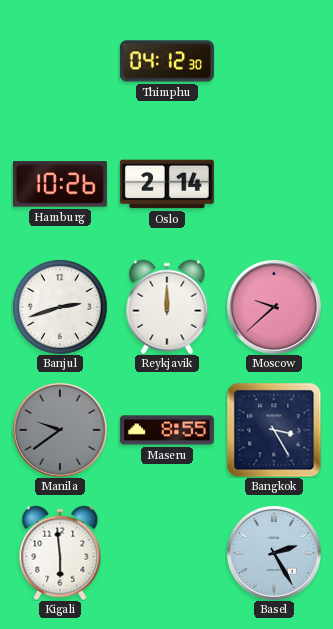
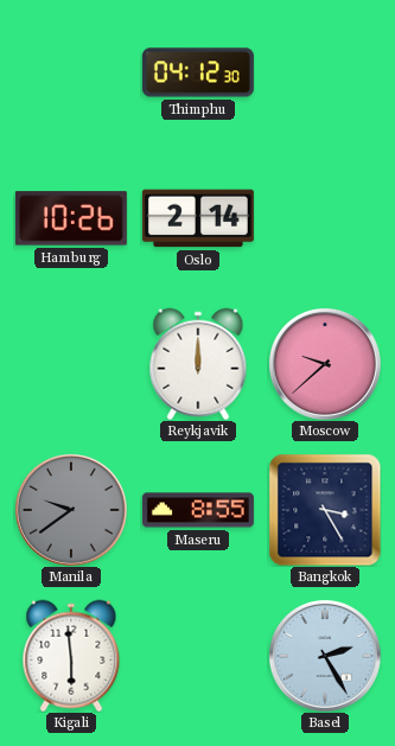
Banjul: 2:42 -> none (60, 307)
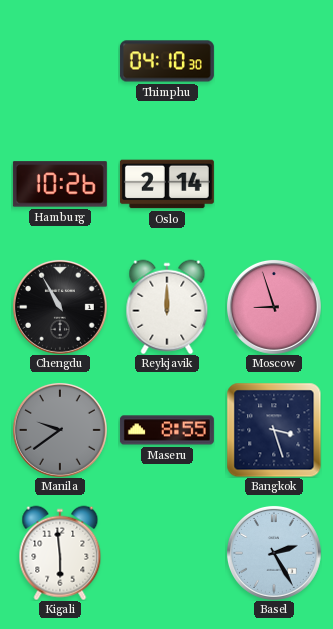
Thimphu: 04:12 -> 04:10 (167, 61)
Chengdu: none -> 10:55 (60, 307)
Moscow: 9:38 -> 8:57 (274, 307)
Bangkok: 3:25 -> 3:27 (274, 430)
